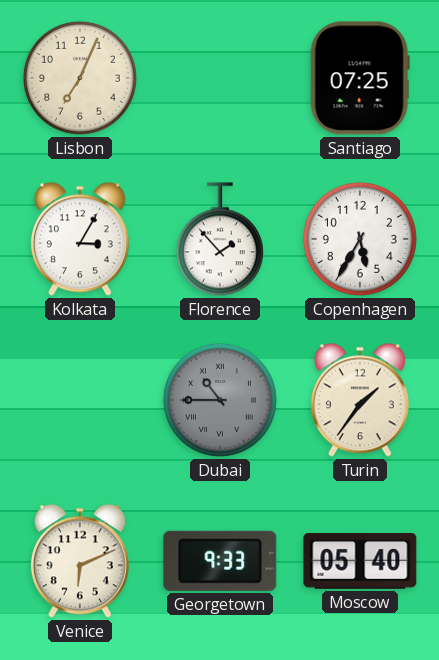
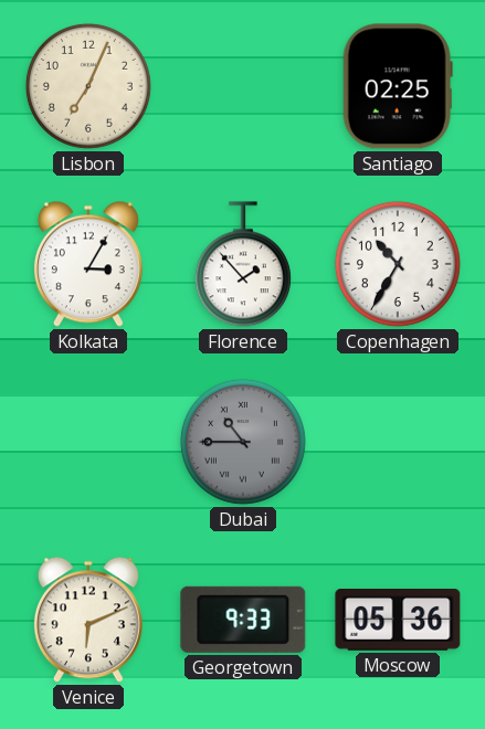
Santiago: 07:25 -> 02:25 (398, 86)
Copenhagen: 5:35 -> 10:35 (398, 264)
Turin: 1:36 -> none (360, 400)
Moscow: 05:40 -> 05:36 (398, 620)
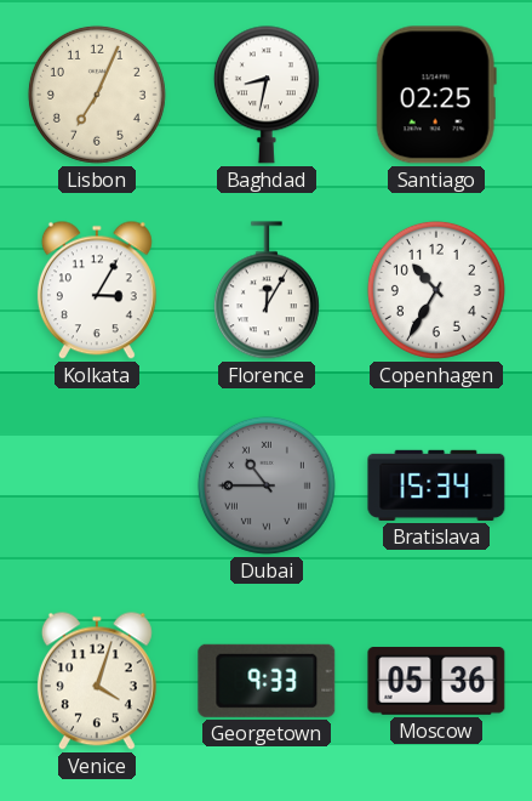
Baghdad: none -> 8:32 (267, 95)
Florence: 1:53 -> 12:05 (267, 290)
Bratislava: none -> 15:34 (436, 485)
Venice: 6:11 -> 4:03 (97, 681)
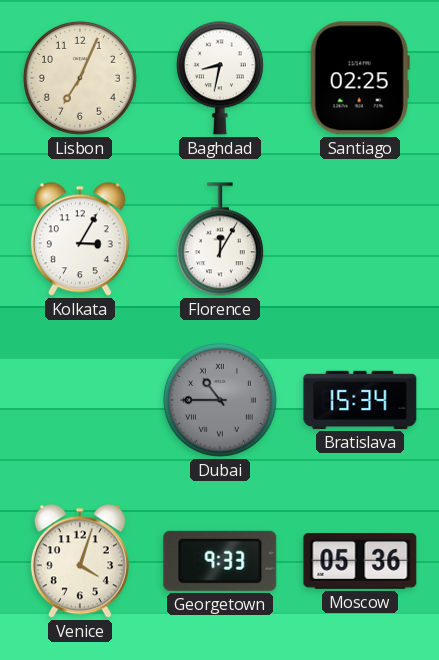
Copenhagen: 10:35 -> none (436, 290)
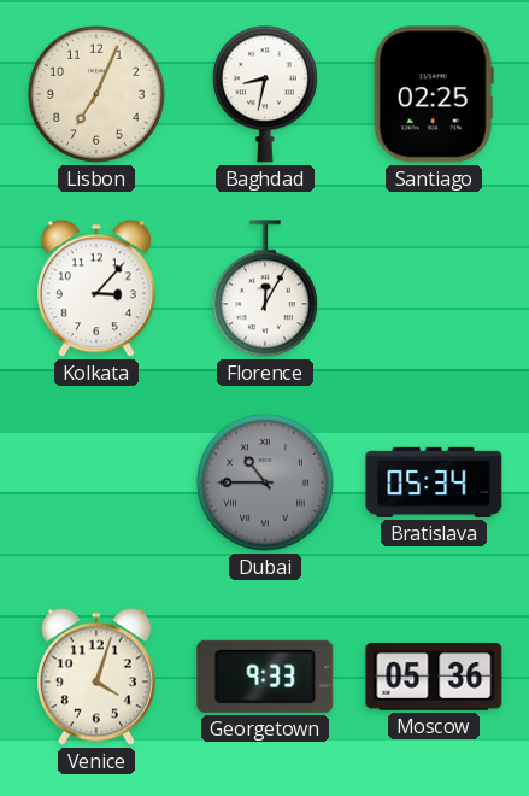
Kolkata: 3:05 -> 3:07 (96, 288)
Bratislava: 15:34 -> 05:34 (434, 482)
